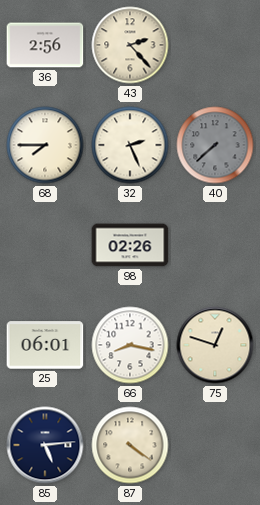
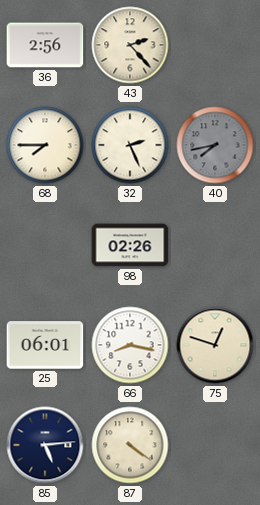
40: 7:38 -> 7:43 (215, 145)
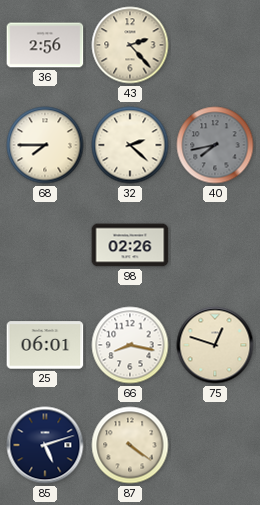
32: 2:26 -> 2:22 (130, 145)
85: 5:14 -> 5:12 (45, 445)
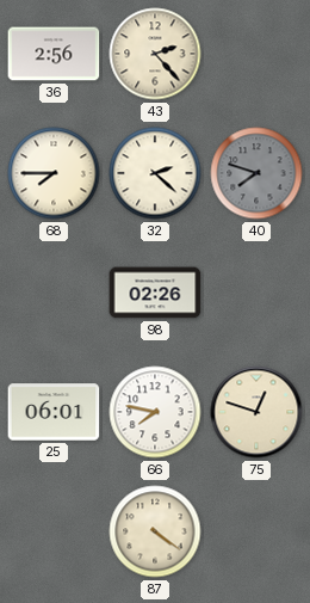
40: 7:43 -> 7:48 (256, 173)
66: 8:17 -> 7:47 (155, 412)
85: 5:12 -> none (45, 445)
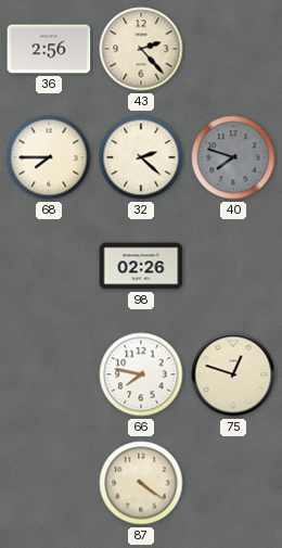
25: 06:01 -> none (54, 412)
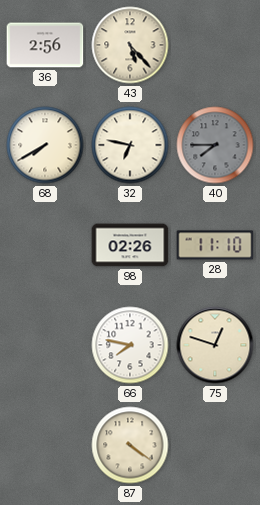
43: 2:23 -> 5:23 (130, 45)
68: 7:45 -> 7:40 (45, 145)
32: 2:22 -> 6:47 (130, 145)
40: 7:48 -> 7:45 (215, 145)
28: none -> 11:10 (215, 245)
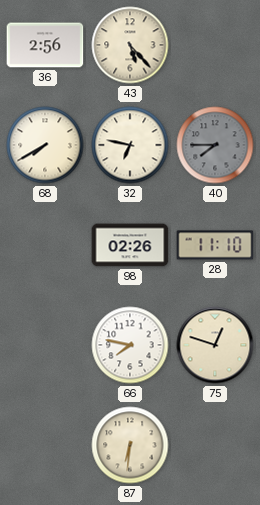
87: 4:21 -> 6:31 (130, 445)
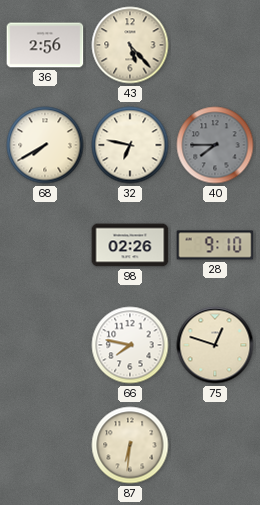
28: 11:10 -> 9:10 (215, 245)
